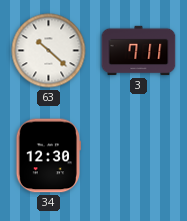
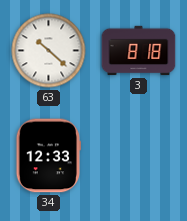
3: 7:11 -> 8:18 (139, 51)
34: 12:30 -> 12:33 (48, 156)
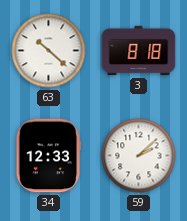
59: none -> 2:08 (139, 156)
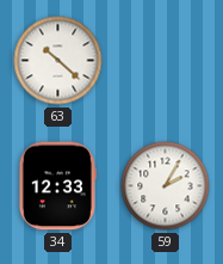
3: 8:18 -> none (139, 51)
59: 2:08 -> 2:05 (166, 186)
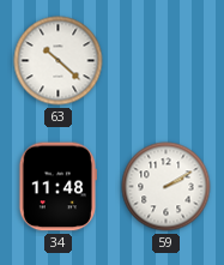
34: 12:33 -> 11:48 (57, 187)
59: 2:05 -> 2:10 (167, 187)
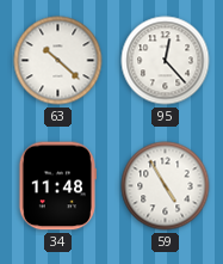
95: none -> 12:23 (166, 61)
59: 2:10 -> 4:55 (166, 186)
